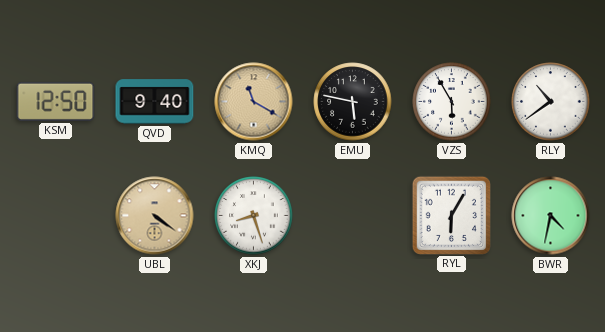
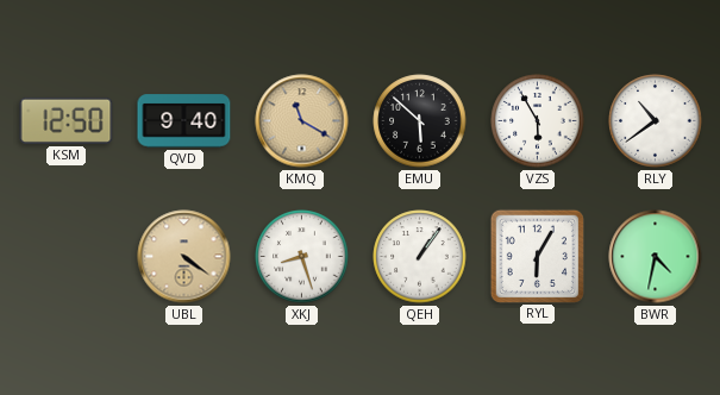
EMU: 5:47 -> 5:52 (420, 121)
QEH: none -> 1:06 (420, 257)
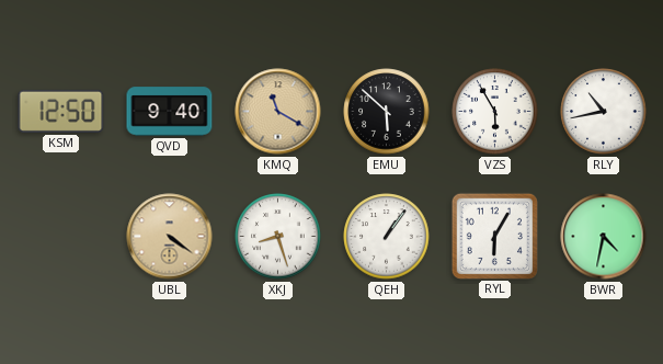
RLY: 10:39 -> 10:43 (604, 112)
